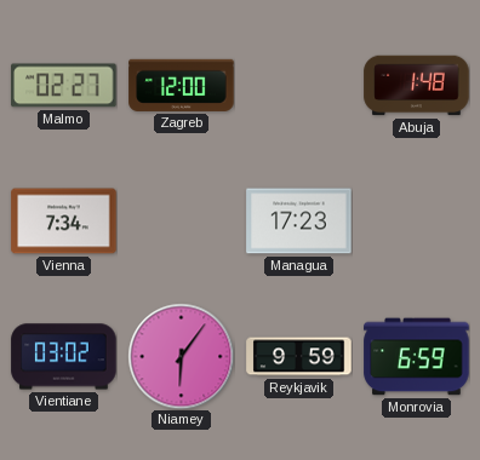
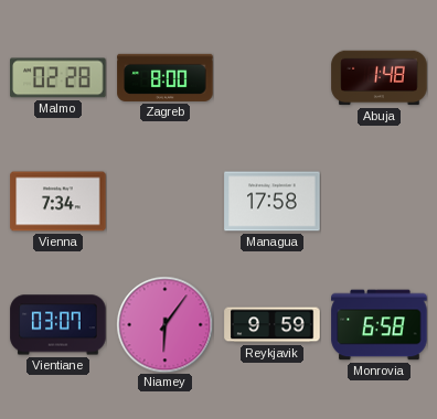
Malmo: 02:27 -> 02:28 (58, 78)
Zagreb: 12:00 -> 8:00 (166, 77)
Managua: 17:23 -> 17:58 (273, 202)
Vientiane: 03:02 -> 03:07 (58, 325)
Monrovia: 6:59 -> 6:58 (380, 325)
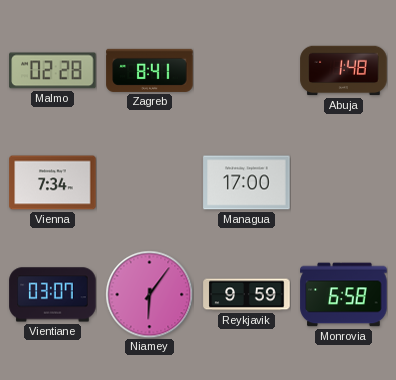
Zagreb: 8:00 -> 8:41 (150, 70)
Managua: 17:58 -> 17:00 (247, 183)
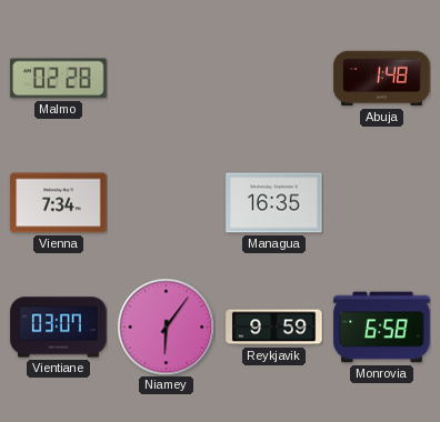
Zagreb: 8:41 -> none (150, 70)
Managua: 17:00 -> 16:35 (274, 203)
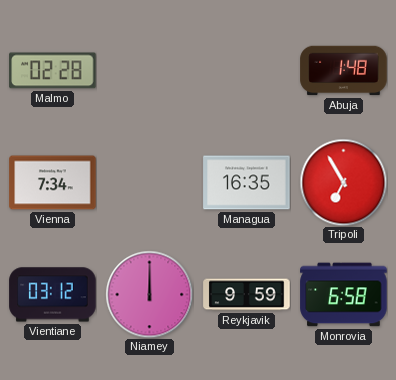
Tripoli: none -> 6:55 (343, 182)
Vientiane: 03:07 -> 03:12 (53, 295)
Niamey: 6:06 -> 12:00 (149, 294)
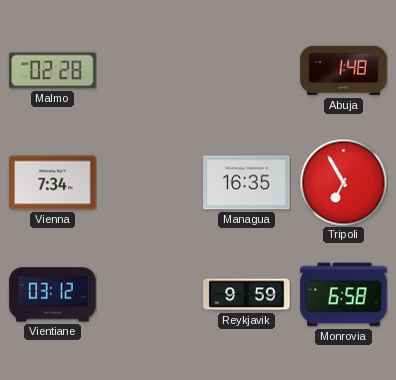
Niamey: 12:00 -> none (149, 294)
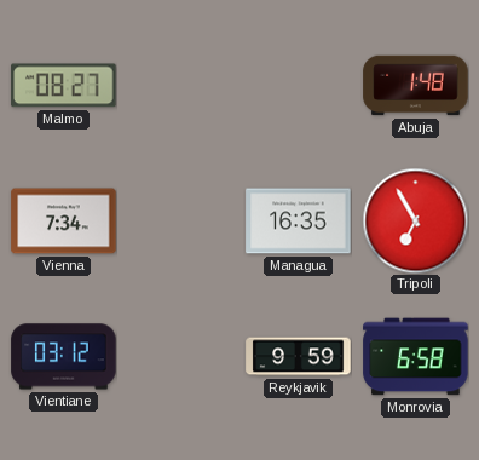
Malmo: 02:28 -> 08:27 (64, 86)
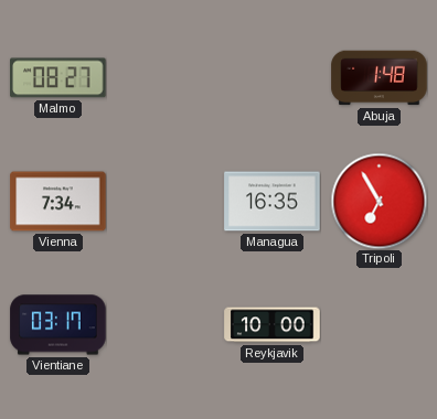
Vientiane: 03:12 -> 03:17 (58, 325)
Reykjavik: 9:59 -> 10:00 (273, 325)
Monrovia: 6:58 -> none (416, 357)
